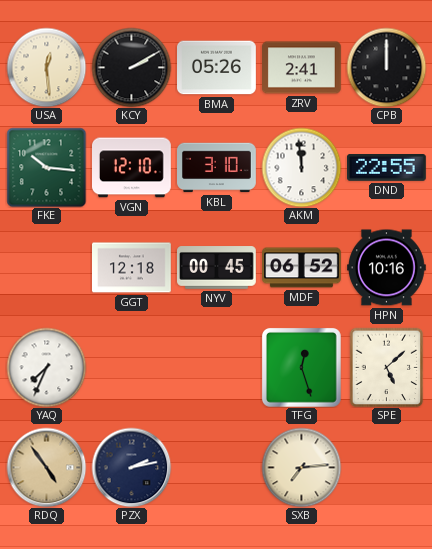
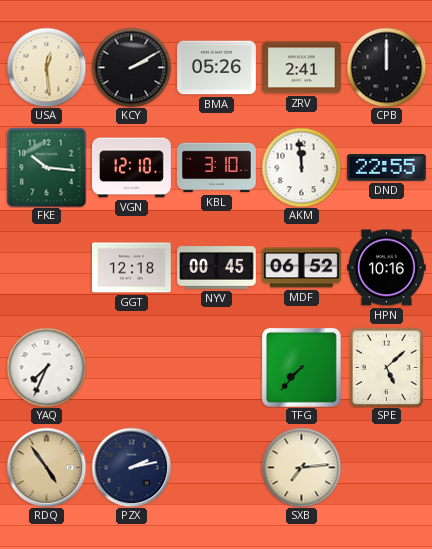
TFG: 12:27 -> 7:37 (301, 367)
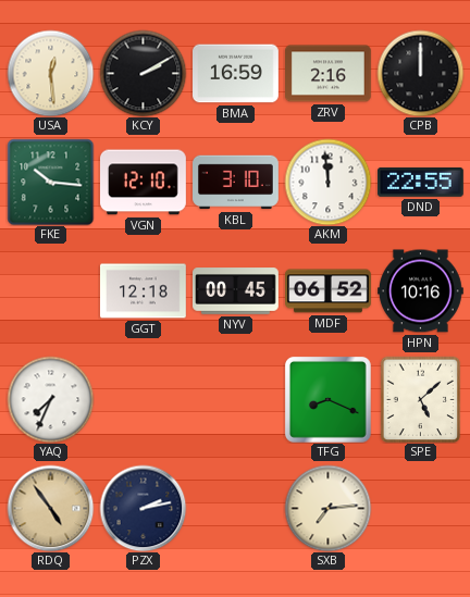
BMA: 05:26 -> 16:59 (236, 74)
ZRV: 2:41 -> 2:16 (329, 74)
TFG: 7:37 -> 8:19 (327, 399)
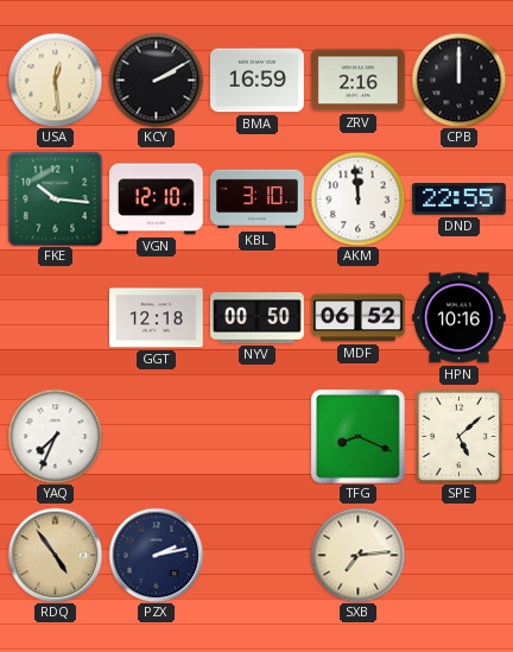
NYV: 00:45 -> 00:50 (258, 318)
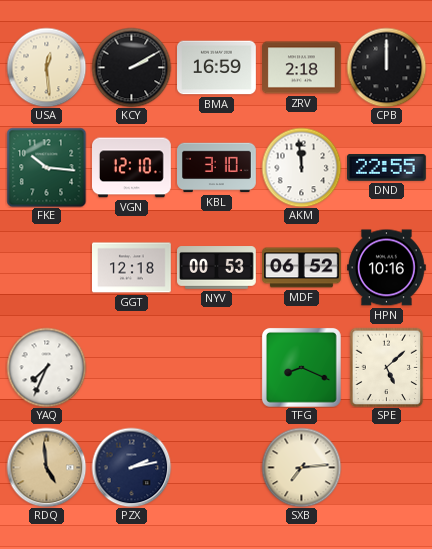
ZRV: 2:16 -> 2:18 (302, 68)
NYV: 00:50 -> 00:53 (217, 268)
RDQ: 4:54 -> 4:59 (46, 467)
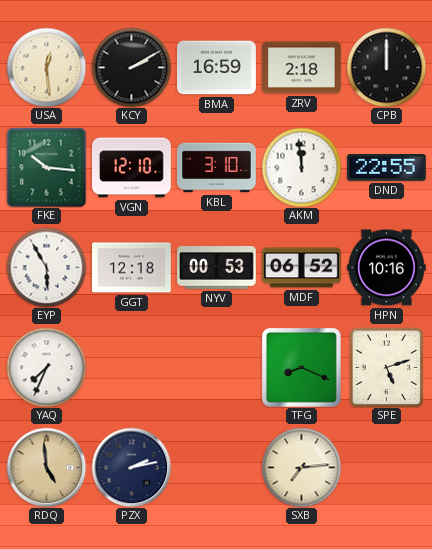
EYP: none -> 5:55 (46, 267)
SPE: 5:08 -> 5:12 (387, 367)
